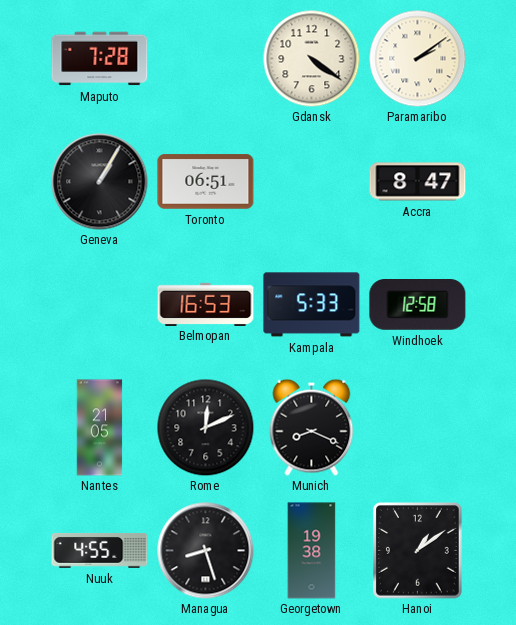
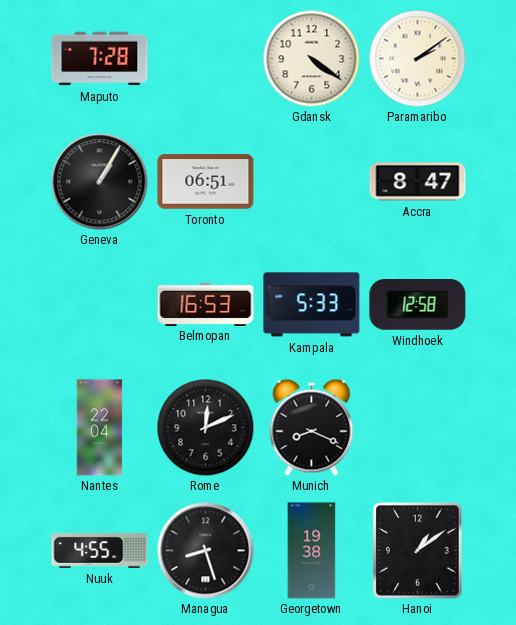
Nantes: 21:05 -> 22:04 (100, 428)
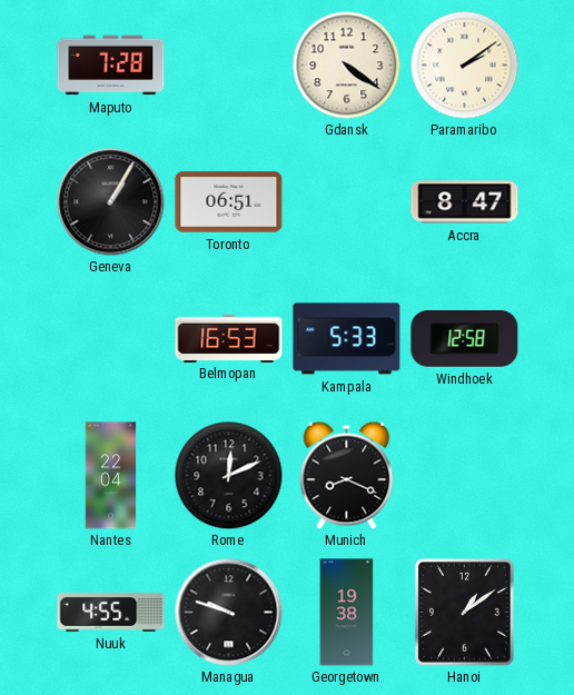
Managua: 8:27 -> 9:48 (229, 613)
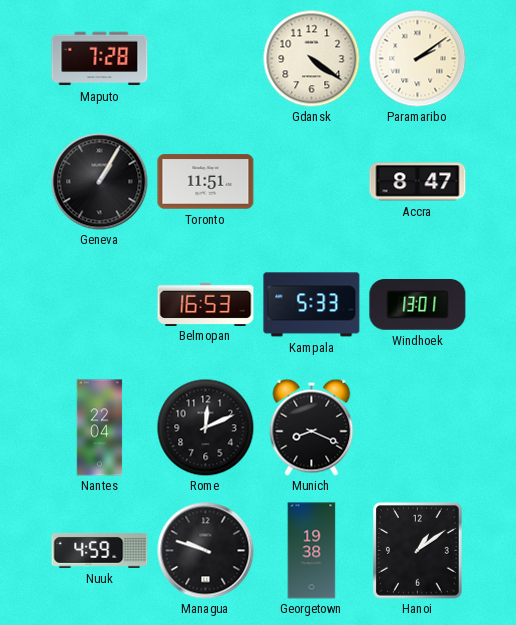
Toronto: 06:51 -> 11:51 (206, 182)
Windhoek: 12:58 -> 13:01 (418, 305)
Nuuk: 4:55 -> 4:59 (100, 551)
